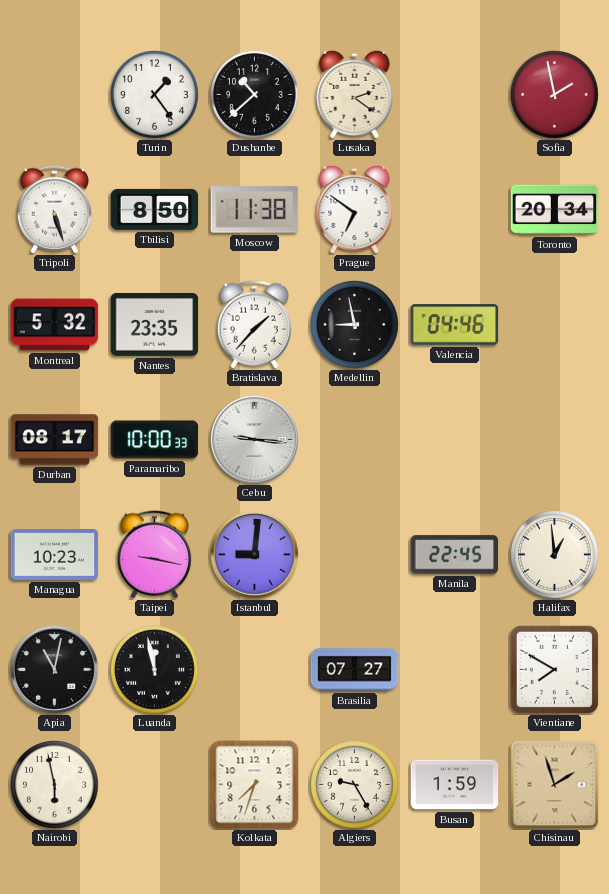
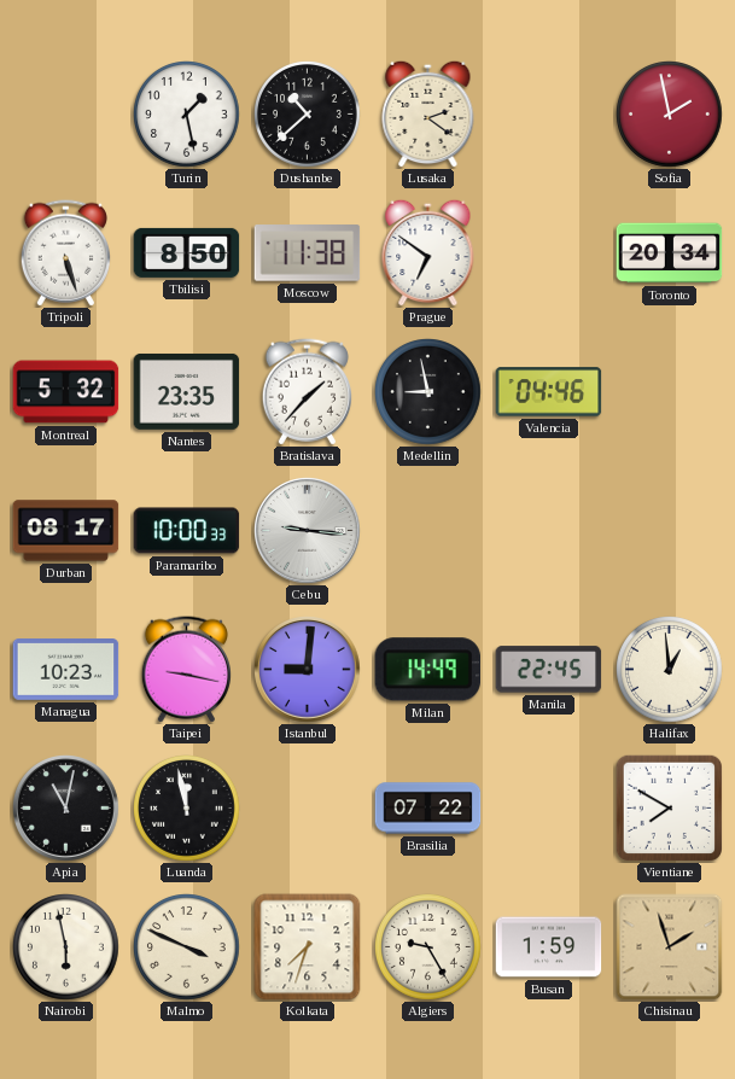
Turin: 1:24 -> 1:28 (187, 115)
Milan: none -> 14:49 (427, 670)
Brasilia: 07:27 -> 07:22 (428, 809)
Malmo: none -> 3:49 (187, 947)
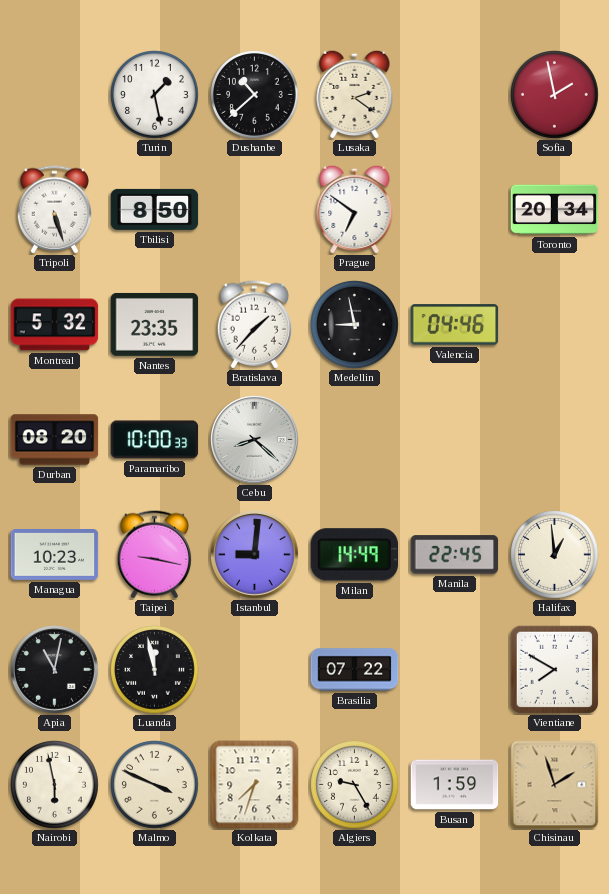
Moscow: 11:38 -> none (308, 253)
Durban: 08:17 -> 08:20 (55, 440)
Cebu: 9:16 -> 8:22 (255, 440)
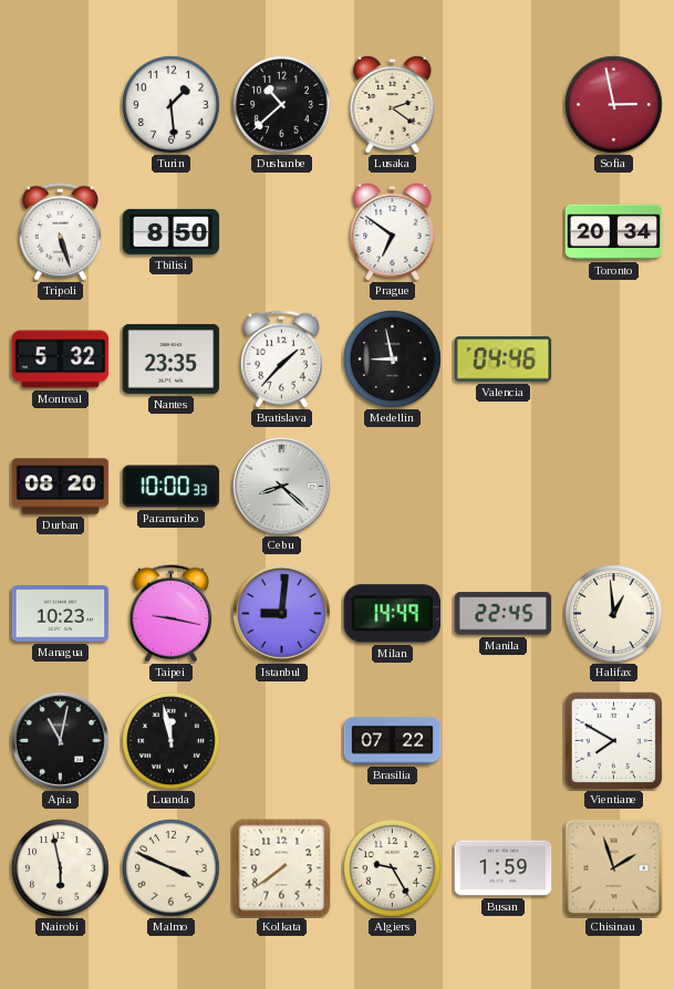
Turin: 1:28 -> 1:29 (172, 105)
Sofia: 1:58 -> 2:58 (614, 105)
Kolkata: 7:33 -> 7:39 (282, 868)
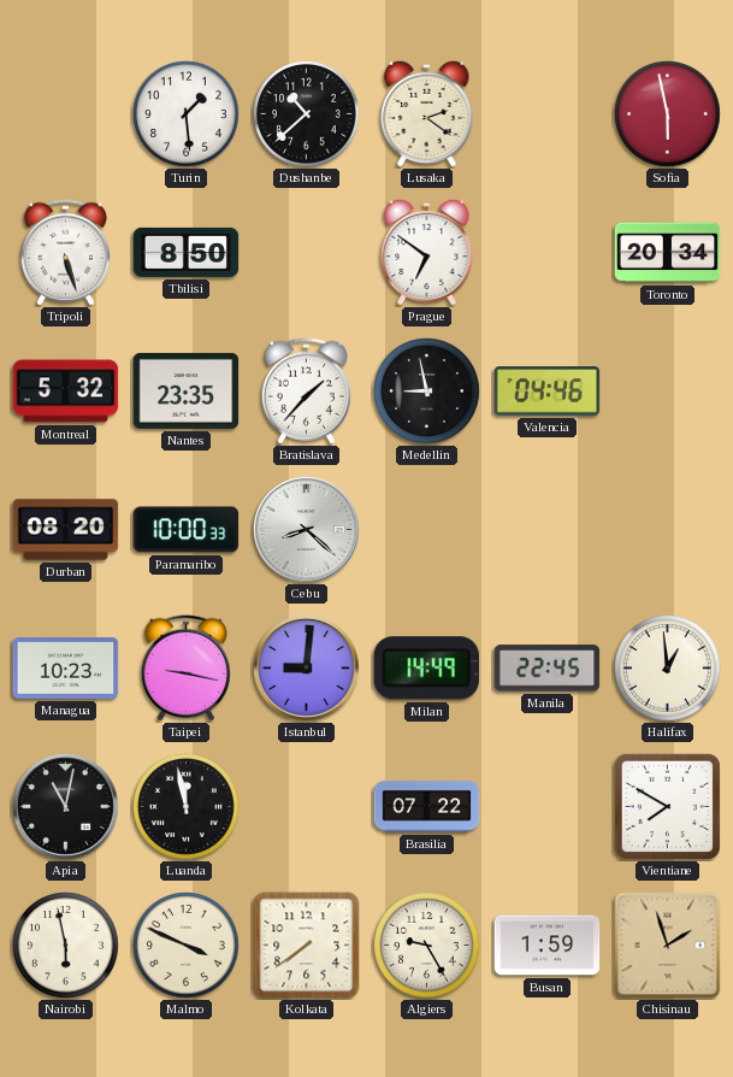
Sofia: 2:58 -> 5:58 (668, 114)
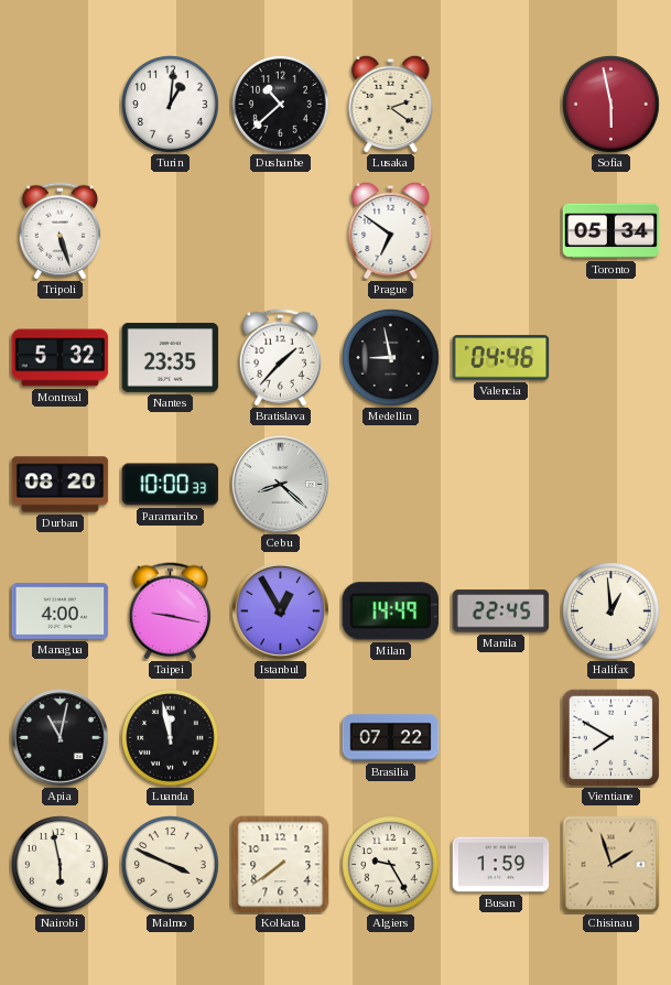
Turin: 1:29 -> 1:01 (171, 105)
Tbilisi: 8:50 -> none (187, 252)
Toronto: 20:34 -> 05:34 (612, 231)
Managua: 10:23 -> 4:00 (61, 611)
Istanbul: 9:01 -> 12:55 (281, 611)
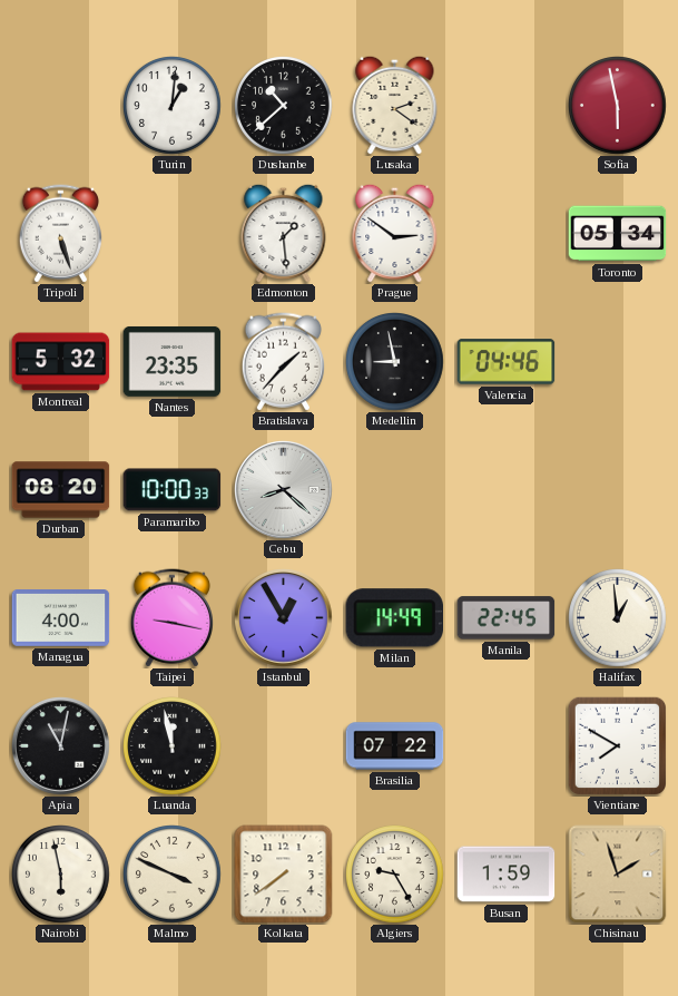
Edmonton: none -> 1:29 (284, 233)
Prague: 6:51 -> 2:51 (395, 233)
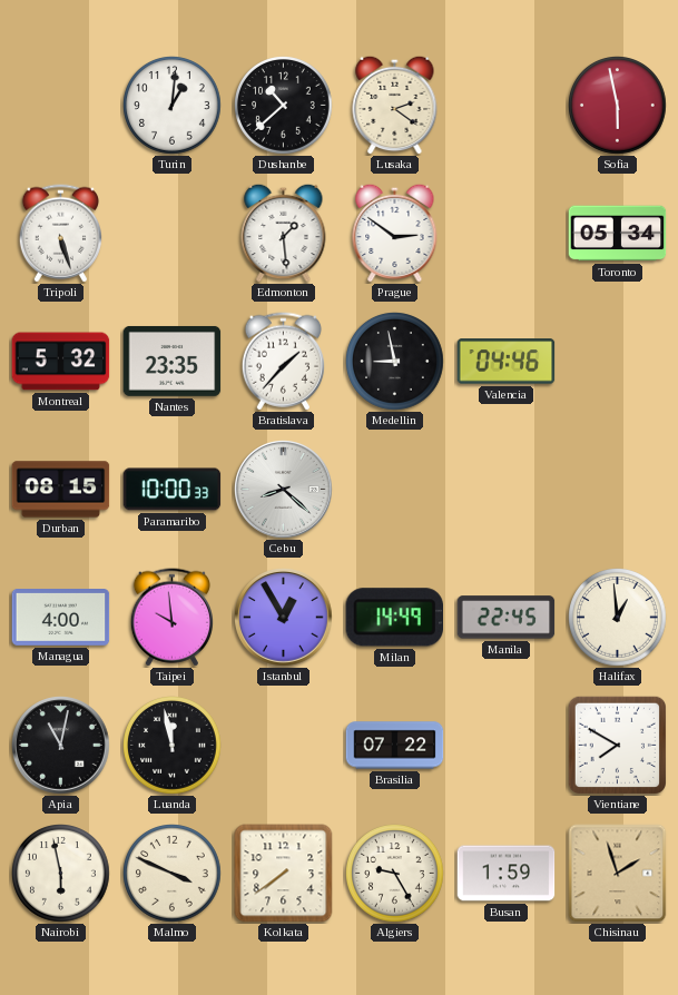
Durban: 08:20 -> 08:15 (61, 490)
Taipei: 9:17 -> 9:59 (171, 618)
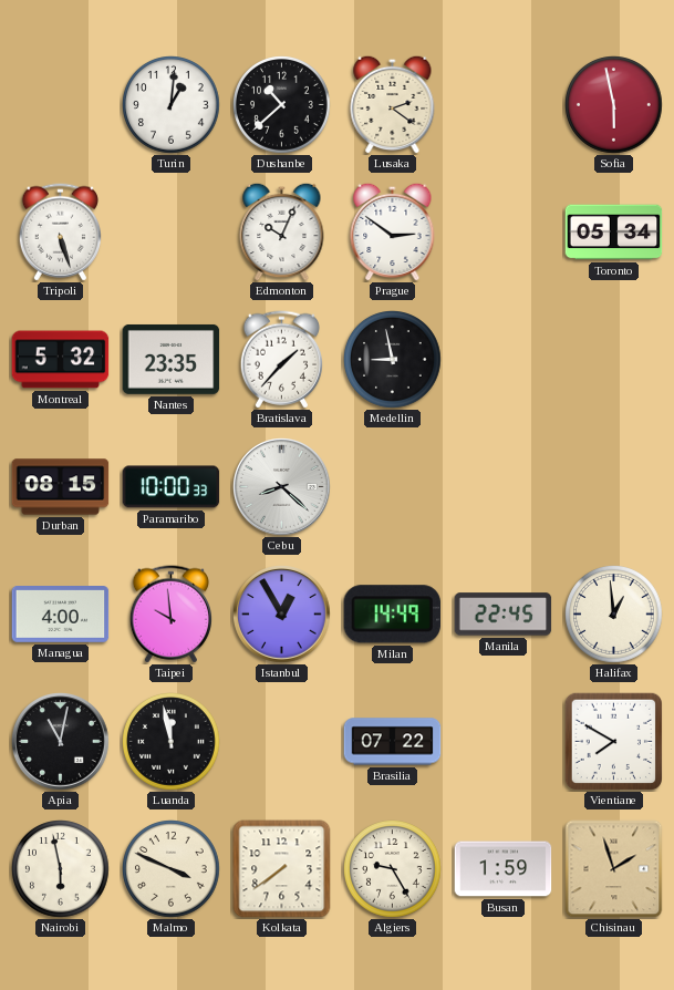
Edmonton: 1:29 -> 10:04 (282, 231)
Valencia: 04:46 -> none (507, 362)
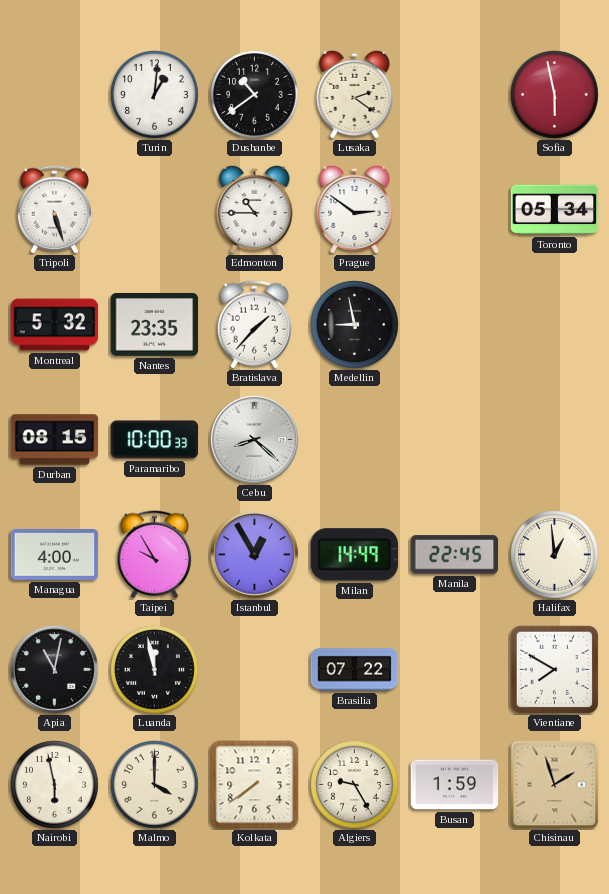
Dushanbe: 10:38 -> 10:39 (255, 95)
Edmonton: 10:04 -> 10:45 (255, 209)
Taipei: 9:59 -> 9:55 (154, 555)
Malmo: 3:49 -> 4:00 (155, 785)
